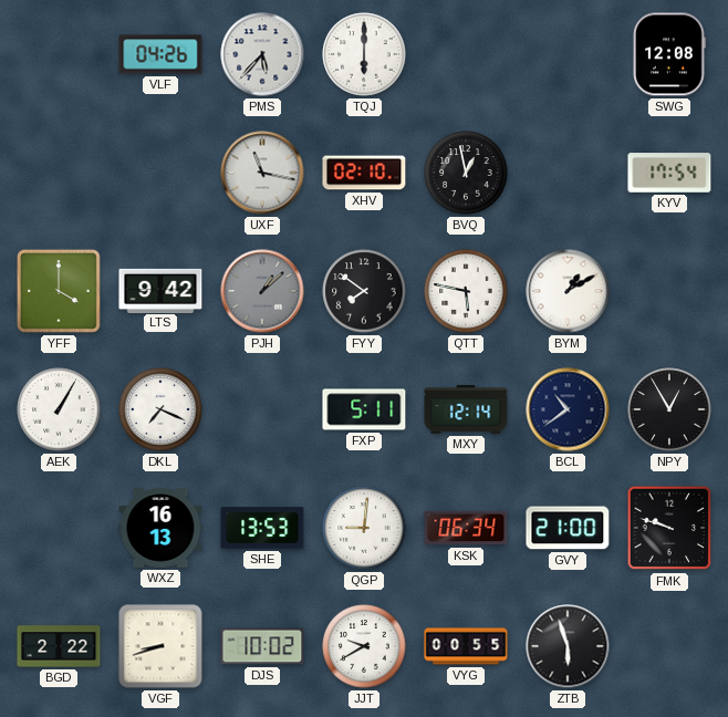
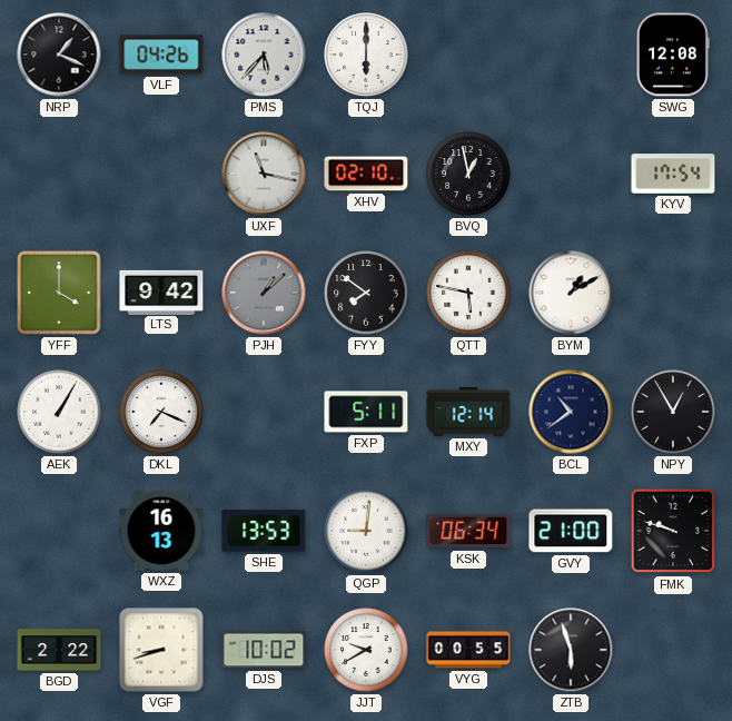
NRP: none -> 1:19 (59, 55)
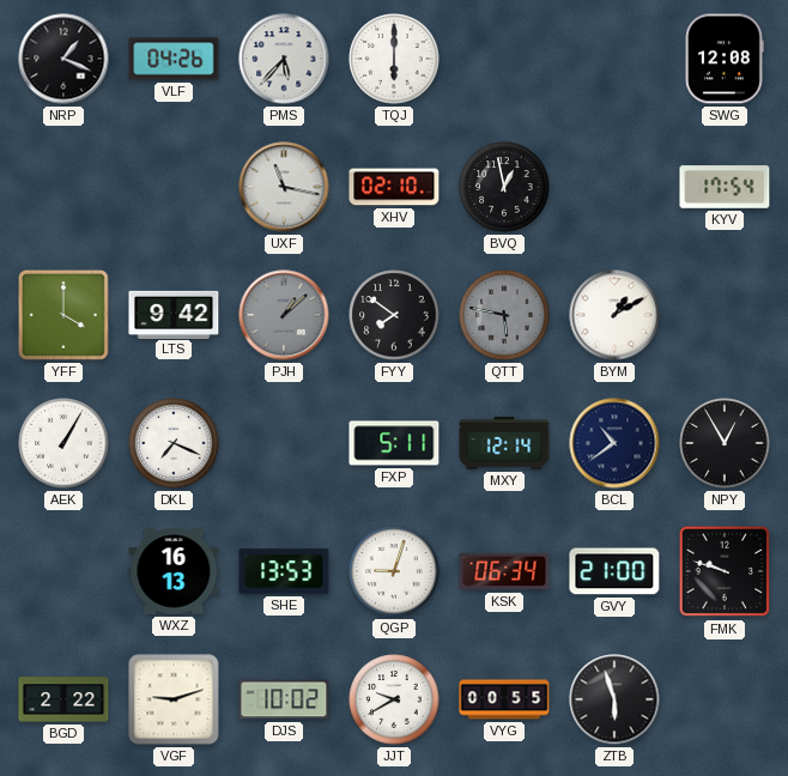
QTT dial: white -> grey (504, 315)
QGP: 9:01 -> 9:03 (394, 571)
VGF: 8:42 -> 9:12 (174, 699)
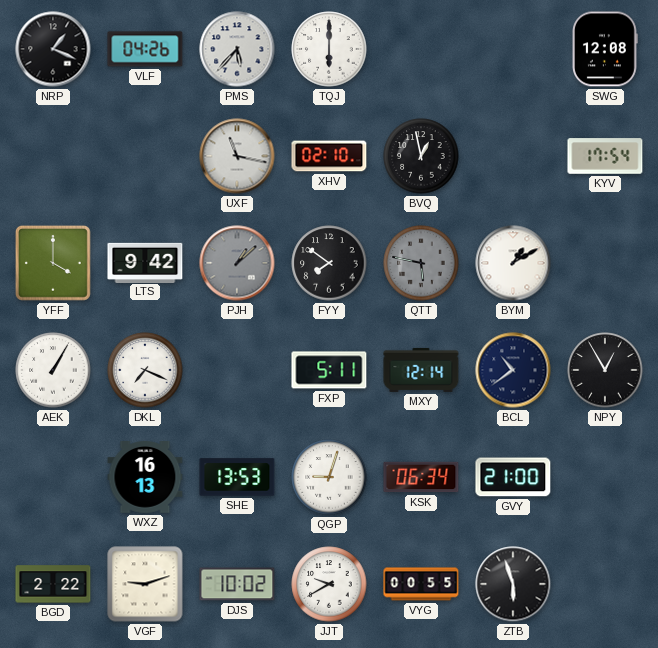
FMK: 9:48 -> none (725, 571)
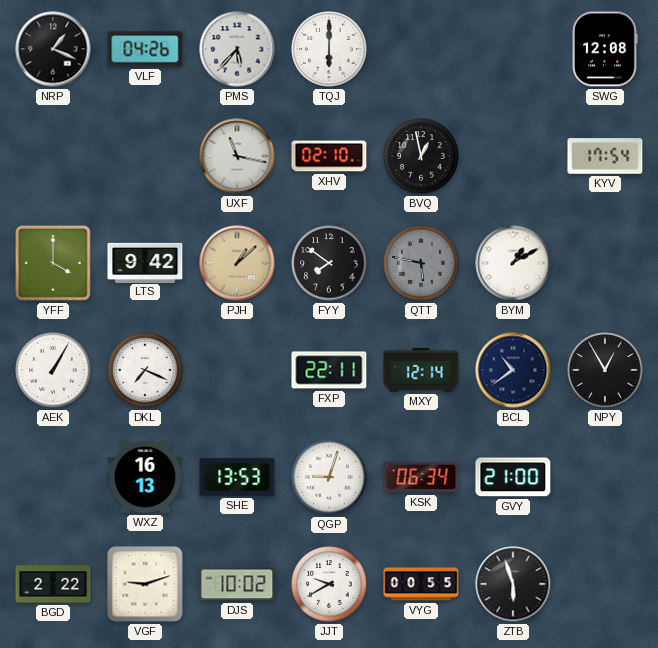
PJH dial: grey -> champagne (237, 263)
FXP: 5:11 -> 22:11 (329, 370)
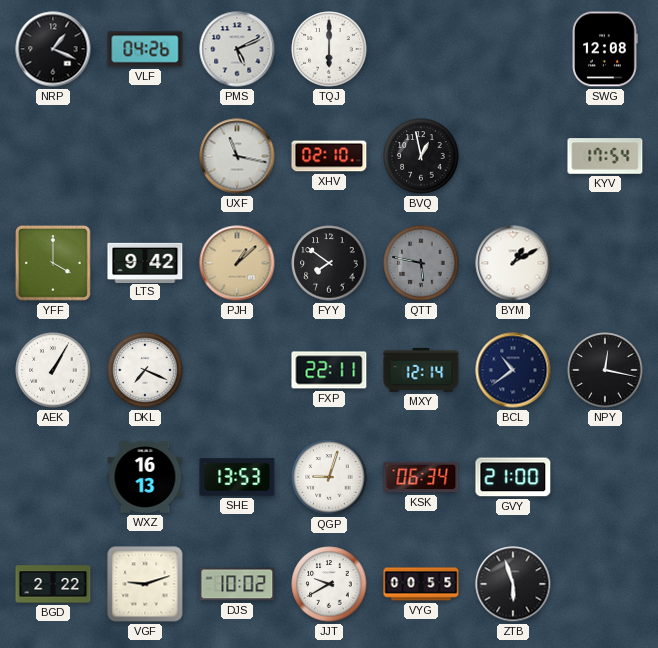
PMS: 5:37 -> 5:11 (237, 49)
NPY: 12:55 -> 12:17 (605, 370)
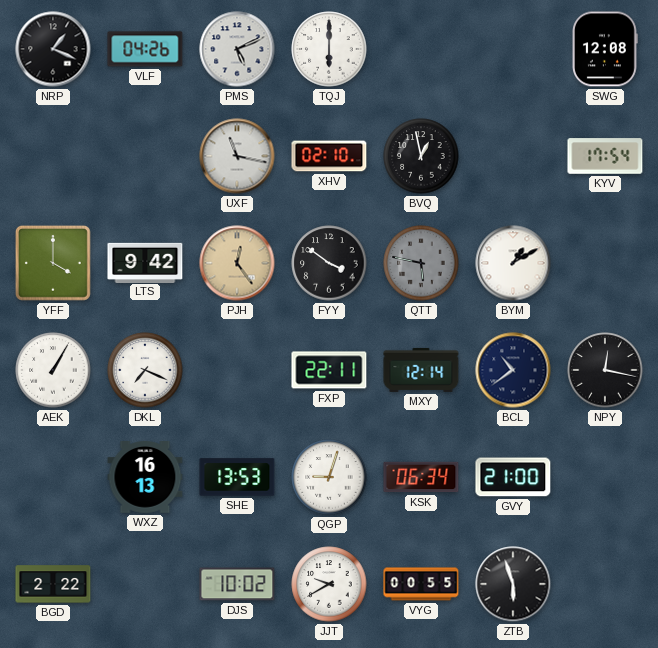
PJH: 1:08 -> 12:24 (237, 263)
FYY: 7:51 -> 3:51 (329, 263)
VGF: 9:12 -> none (145, 584)
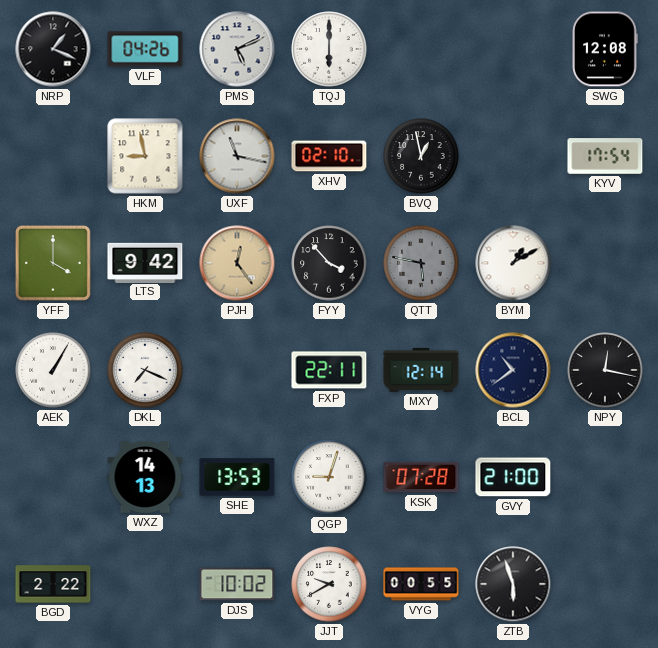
HKM: none -> 8:58 (145, 156)
FYY: 3:51 -> 3:53 (329, 263)
WXZ: 16:13 -> 14:13 (145, 478)
KSK: 06:34 -> 07:28 (421, 477)
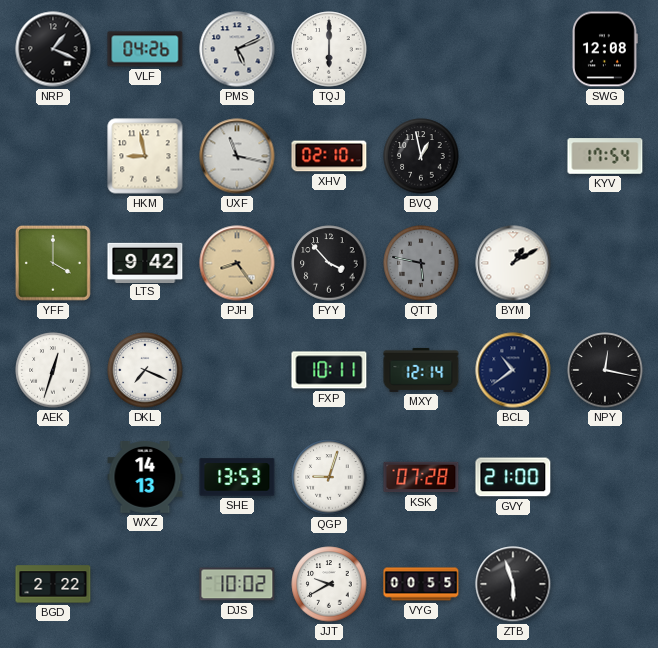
PJH: 12:24 -> 8:24 (237, 263)
AEK: 1:05 -> 12:33 (53, 370)
FXP: 22:11 -> 10:11 (329, 370)
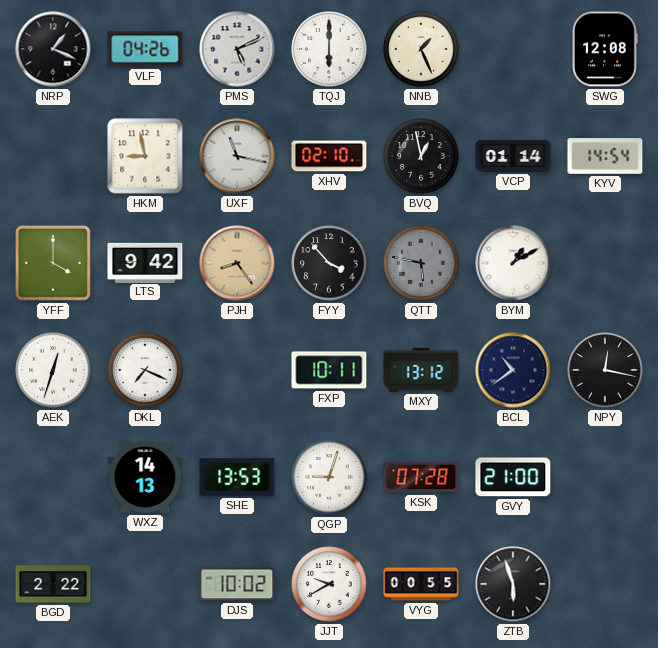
NNB: none -> 1:26 (421, 49)
VCP: none -> 01:14 (513, 156)
KYV: 17:54 -> 14:54 (605, 156)
MXY: 12:14 -> 13:12 (421, 370)
